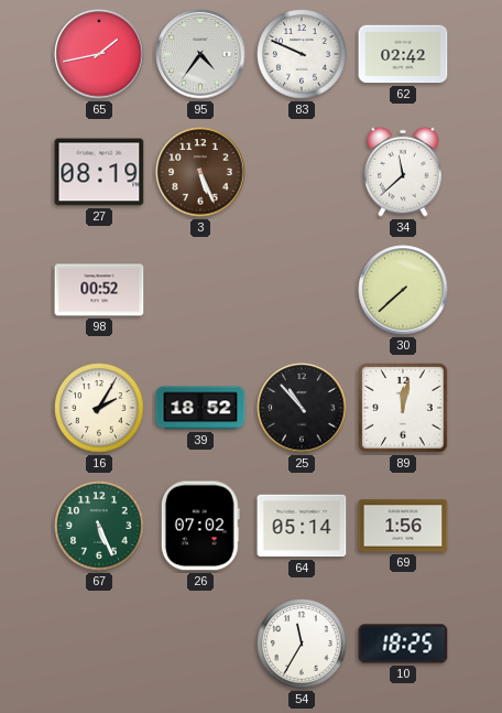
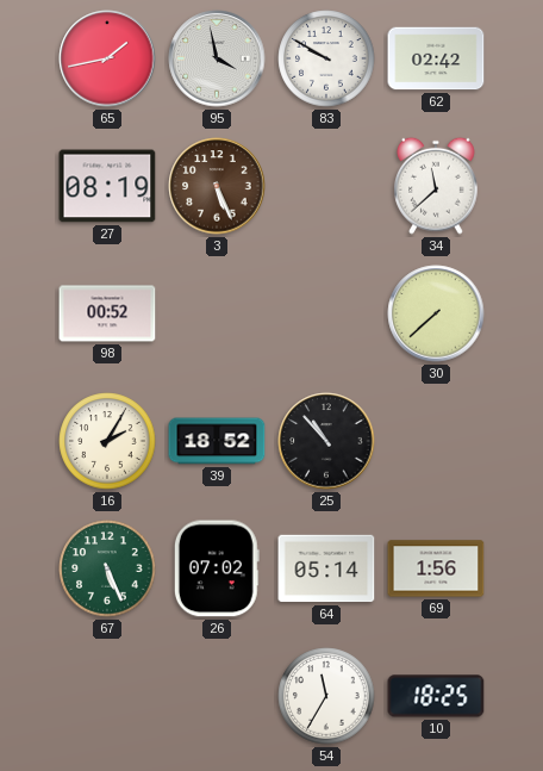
95: 4:36 -> 3:58 (217, 58)
83: 9:49 -> 9:50 (326, 58)
89: 12:02 -> none (403, 408)
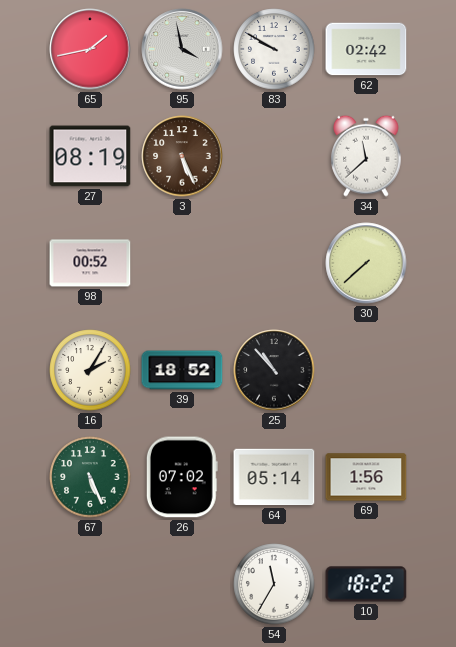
10: 18:25 -> 18:22 (366, 584)
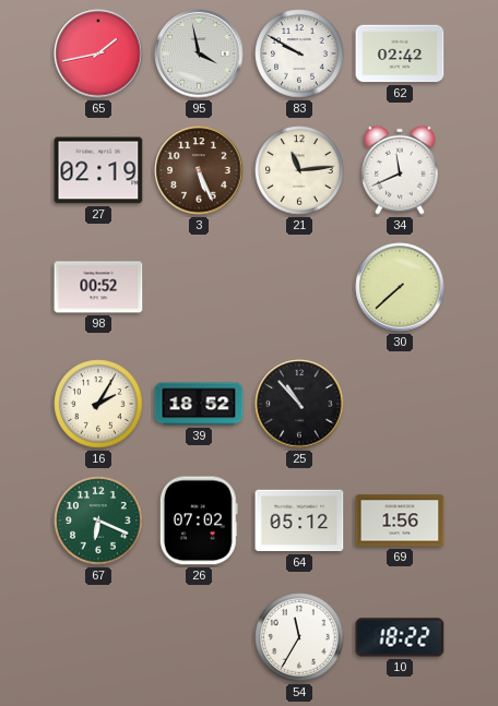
27: 08:19 -> 02:19 (98, 170)
21: none -> 11:14 (299, 170)
34: 11:38 -> 11:41 (400, 170)
67: 5:26 -> 6:19 (98, 520)
64: 05:14 -> 05:12 (299, 520)
